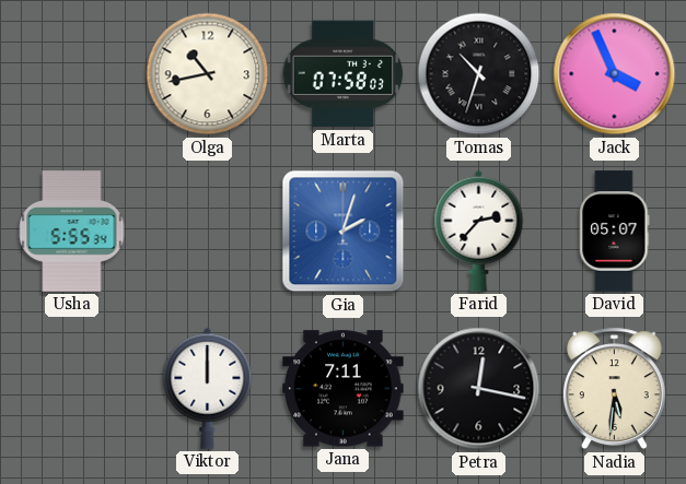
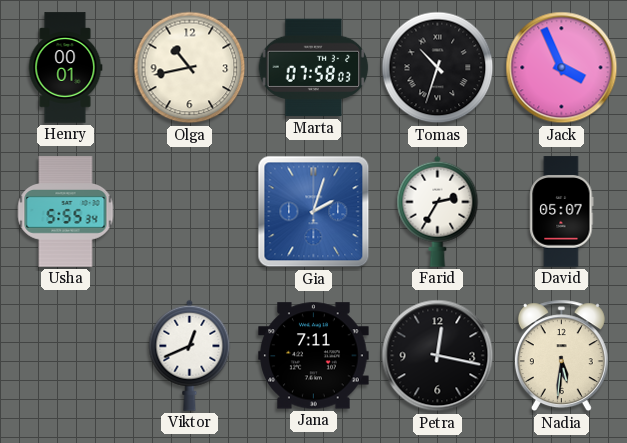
Henry: none -> 00:01 (65, 68)
Farid: 2:37 -> 2:35 (438, 211)
Viktor: 12:00 -> 12:41 (190, 355)
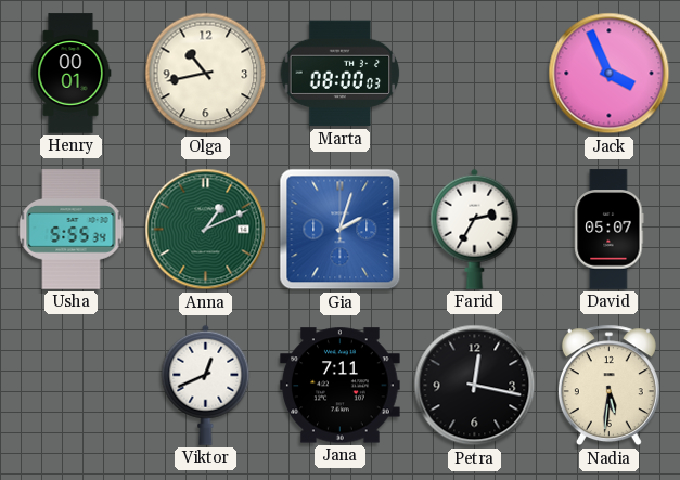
Marta: 07:58 -> 08:00 (341, 74)
Tomas: 10:33 -> none (438, 68)
Anna: none -> 1:11 (206, 230)
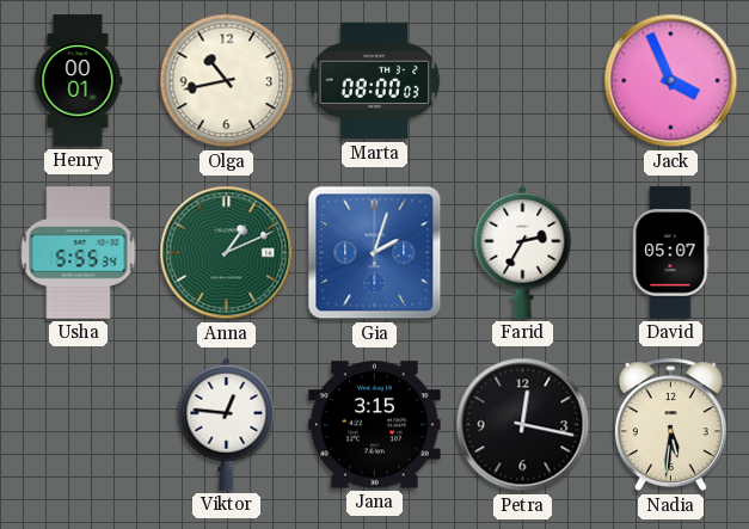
Viktor: 12:41 -> 12:46 (227, 424)
Jana: 7:11 -> 3:15 (375, 425)
